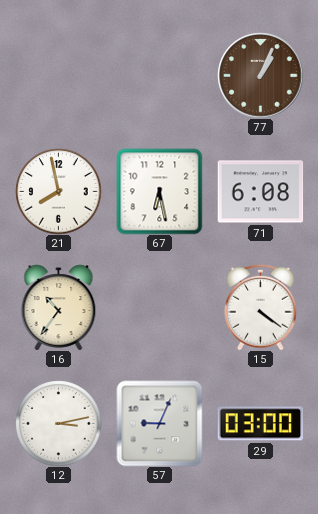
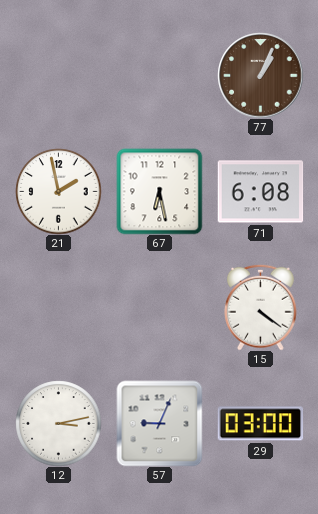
21: 7:58 -> 1:58 (58, 191)
16: 10:36 -> none (59, 307)
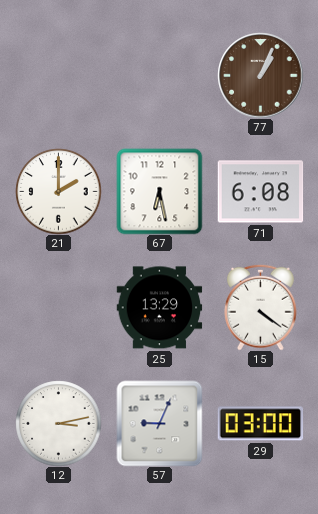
21: 1:58 -> 2:00 (58, 191)
25: none -> 13:29 (159, 308)
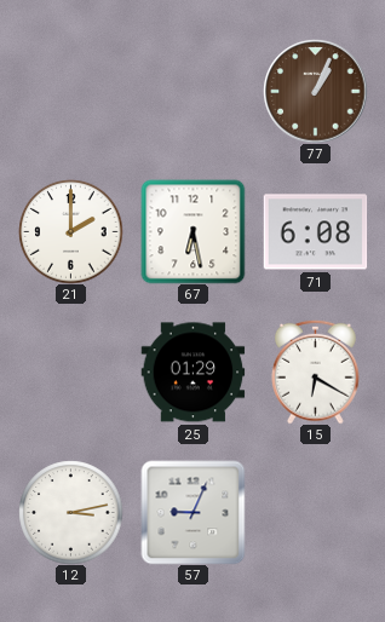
25: 13:29 -> 01:29 (192, 373)
15: 4:21 -> 6:20 (316, 372)
29: 03:00 -> none (260, 424)
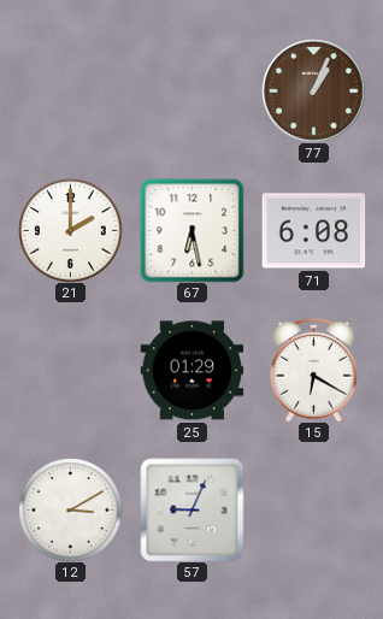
12: 3:13 -> 3:10 (70, 509)
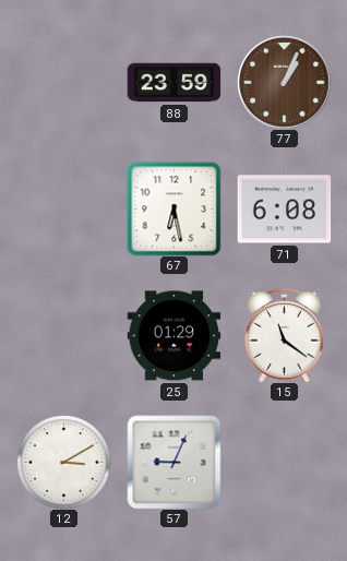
88: none -> 23:59 (174, 83)
21: 2:00 -> none (70, 230)
15: 6:20 -> 11:21 (285, 335)
